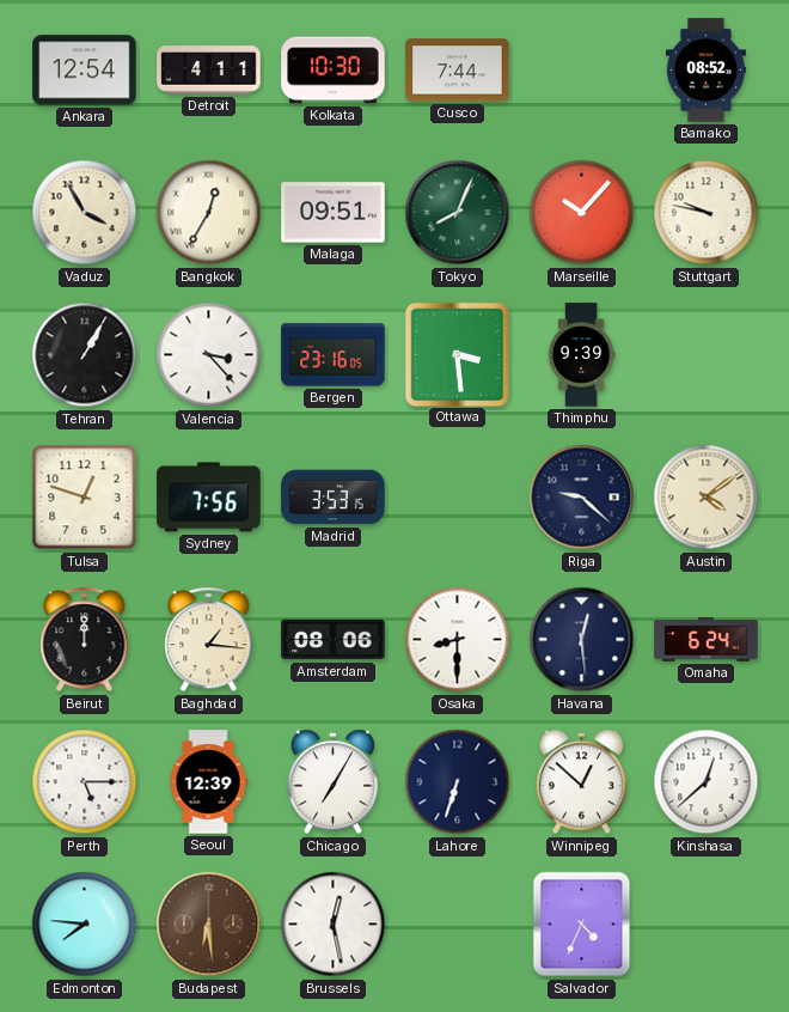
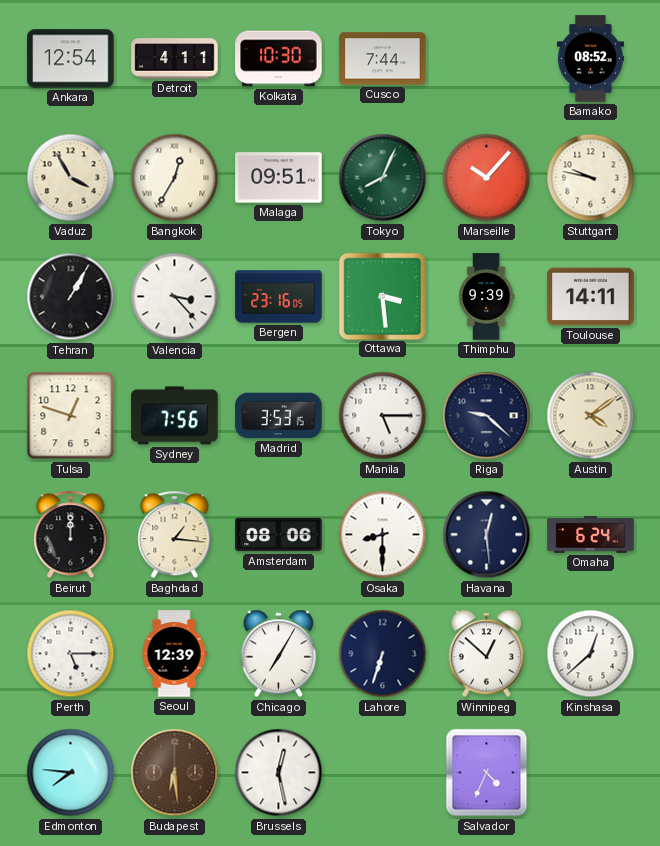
Toulouse: none -> 14:11 (591, 297)
Manila: none -> 5:15 (383, 416)
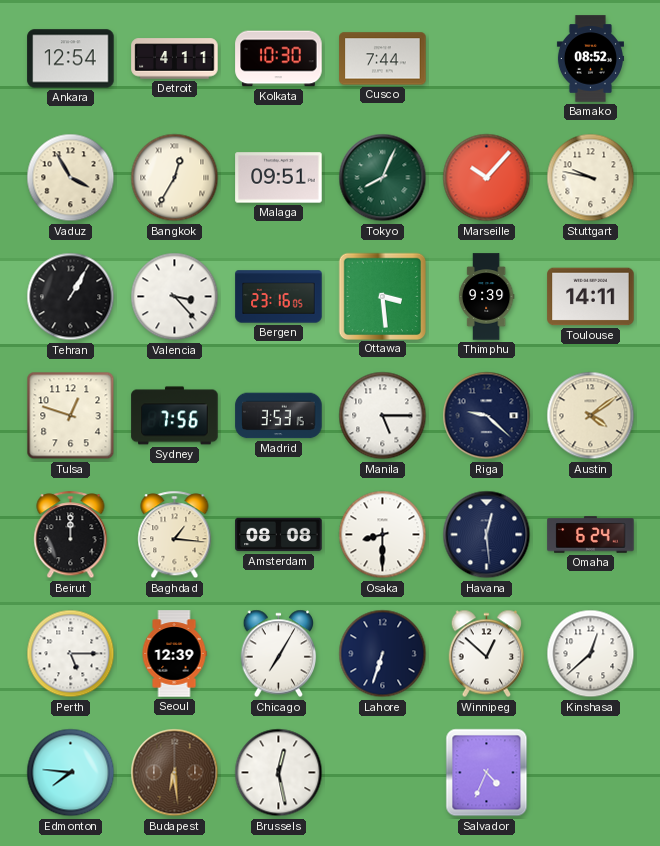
Amsterdam: 08:06 -> 08:08 (279, 535)
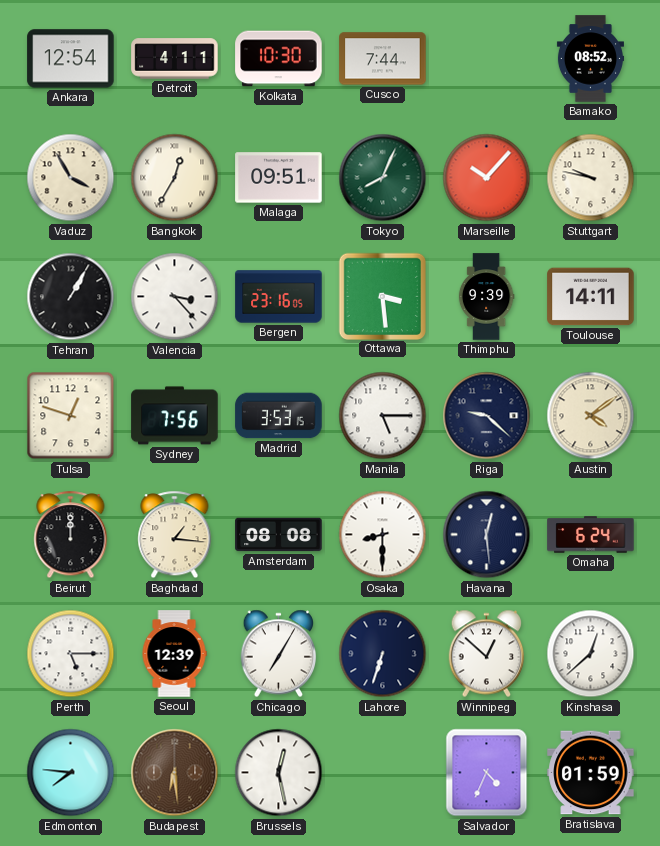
Bratislava: none -> 01:59 (591, 773)
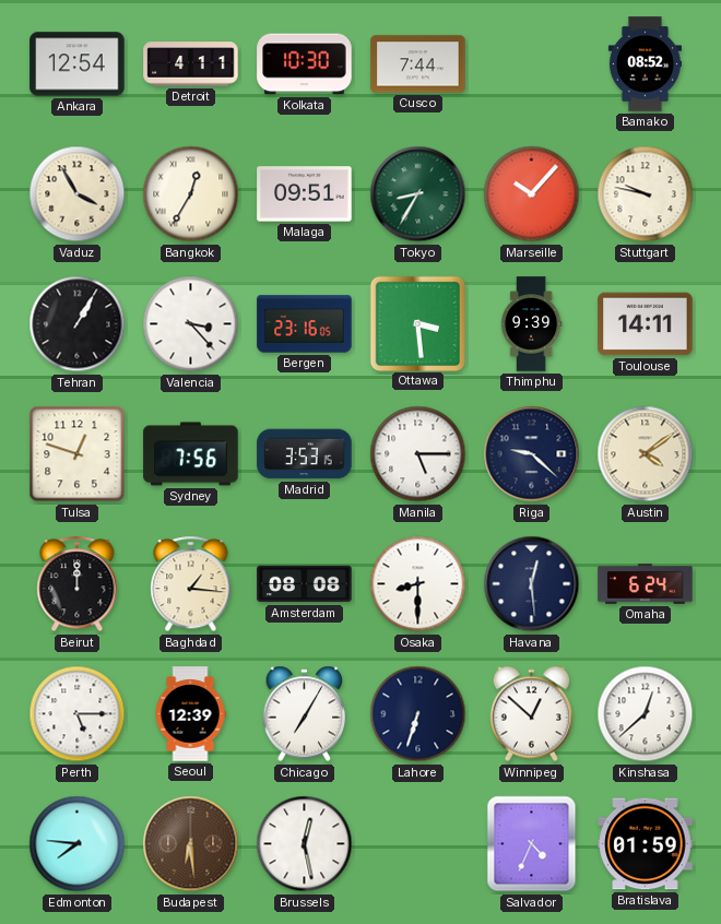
Tokyo: 8:04 -> 8:35 (418, 194)
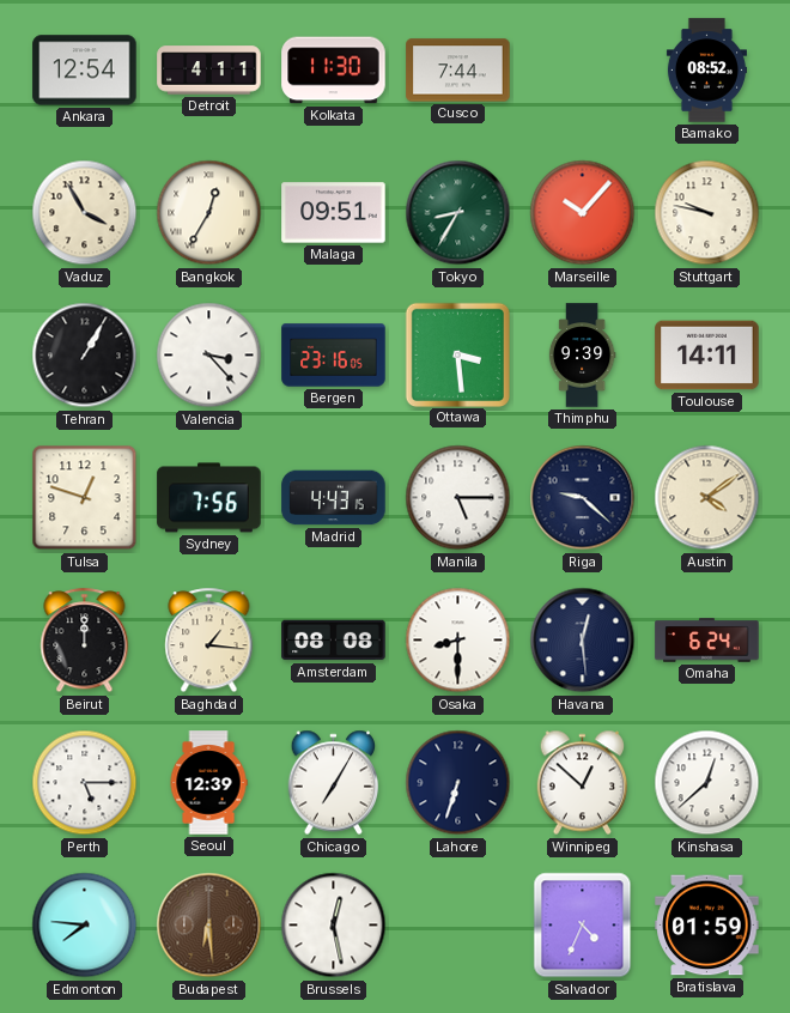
Kolkata: 10:30 -> 11:30 (334, 71)
Madrid: 3:53 -> 4:43 (334, 498)
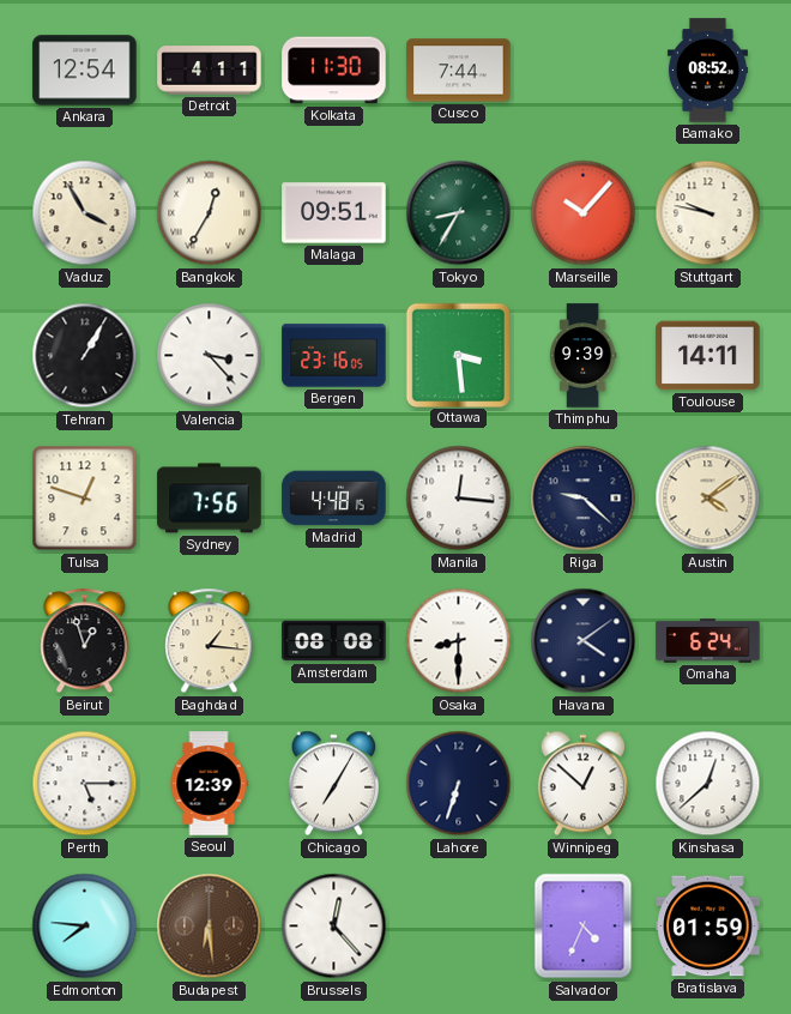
Madrid: 4:43 -> 4:48 (334, 499)
Manila: 5:15 -> 12:16 (459, 499)
Beirut: 12:00 -> 12:57 (85, 641)
Havana: 12:29 -> 4:09 (584, 641)
Brussels: 12:28 -> 12:23 (334, 927)
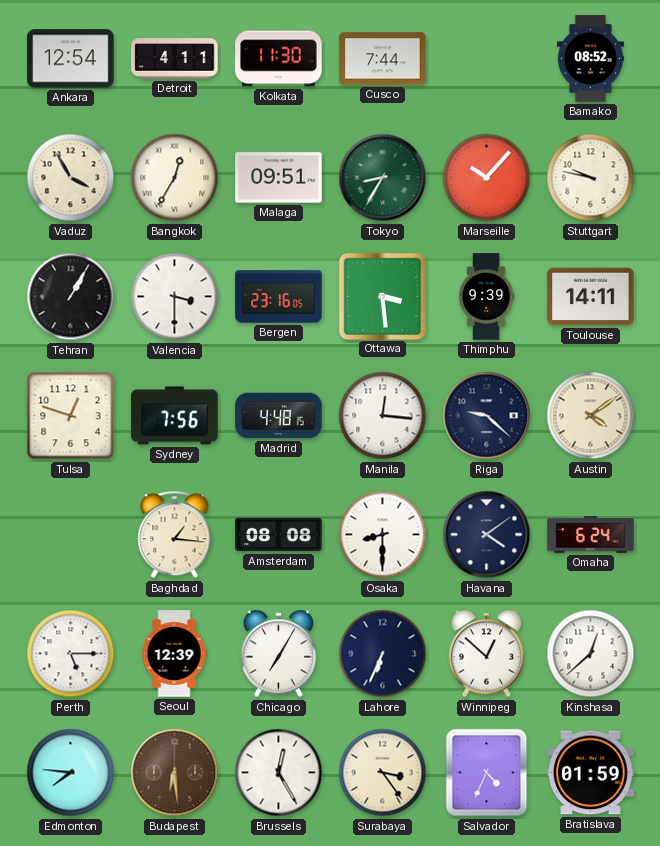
Valencia: 3:23 -> 3:30 (175, 297)
Beirut: 12:57 -> none (85, 641)
Lahore: 6:33 -> 6:34 (383, 654)
Brussels: 12:23 -> 12:25 (279, 773)
Surabaya: none -> 3:24 (383, 773)
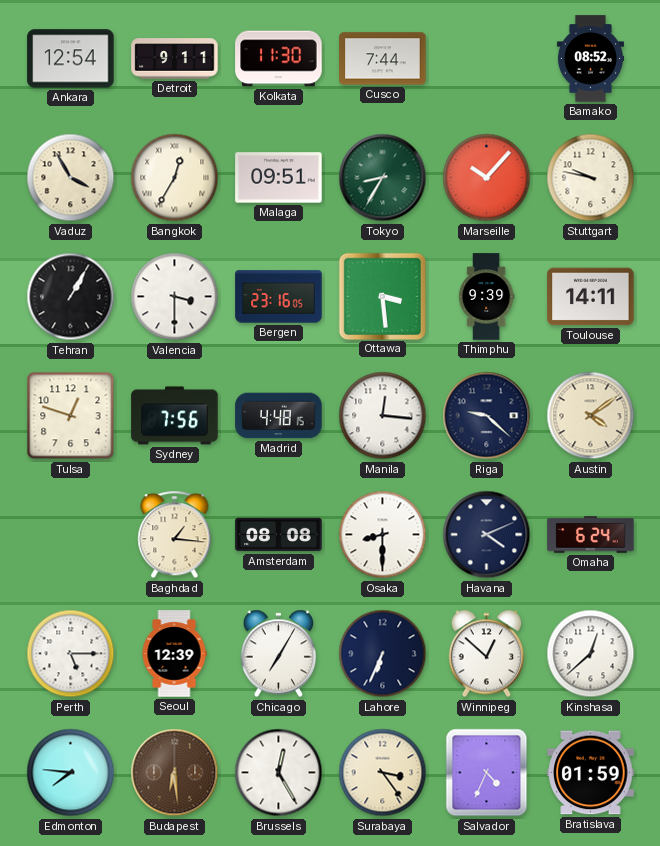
Detroit: 4:11 -> 9:11 (175, 59)
Havana: 4:09 -> 4:11 (487, 535)
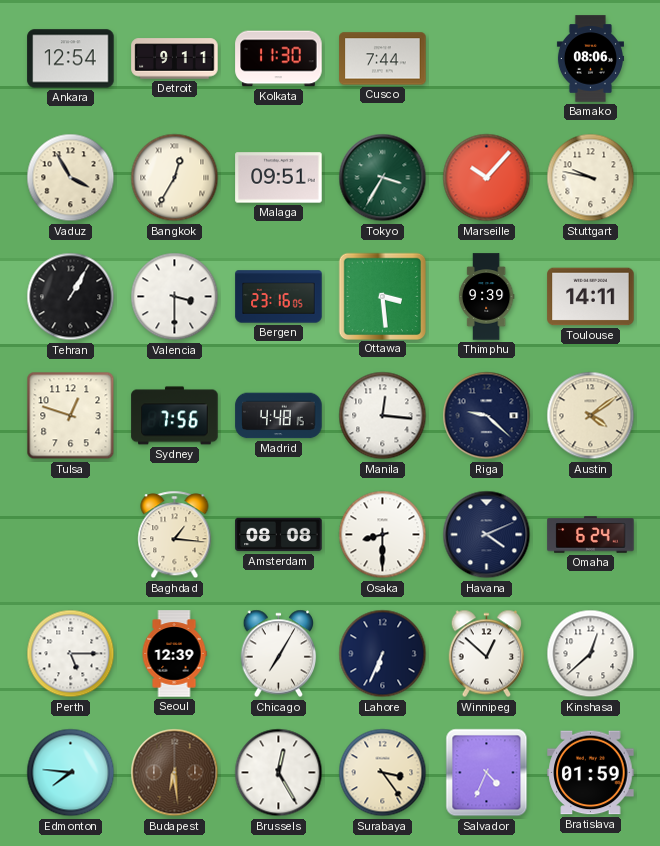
Bamako: 08:52 -> 08:06 (590, 59)
Tokyo: 8:35 -> 3:35 (383, 178)
